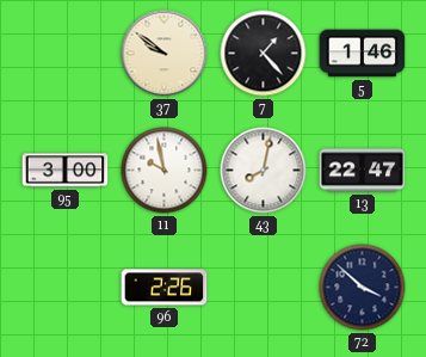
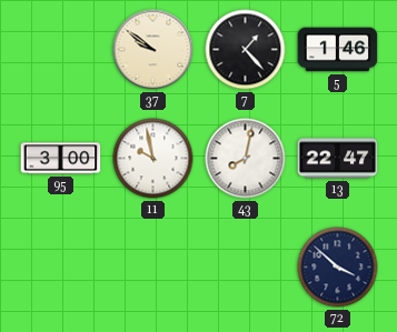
96: 2:26 -> none (165, 288)
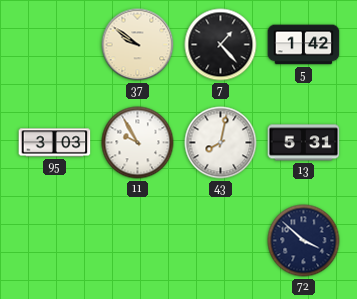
5: 1:46 -> 1:42 (304, 45)
95: 3:00 -> 3:03 (55, 143)
11: 9:58 -> 9:55 (138, 143)
13: 22:47 -> 5:31 (304, 143)
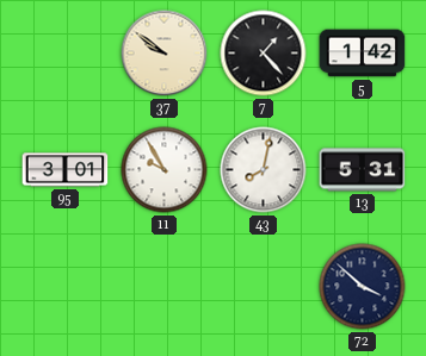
95: 3:03 -> 3:01 (66, 170)
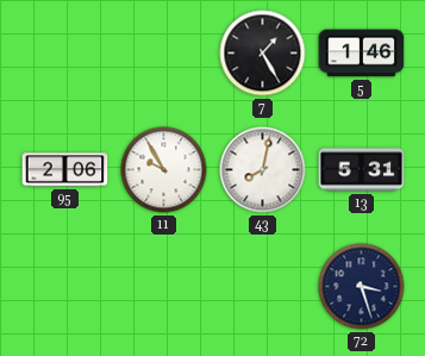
37: 9:51 -> none (165, 54)
7: 1:23 -> 1:25 (263, 54)
5: 1:42 -> 1:46 (362, 54)
95: 3:01 -> 2:06 (65, 170)
72: 3:52 -> 3:27 (362, 287)
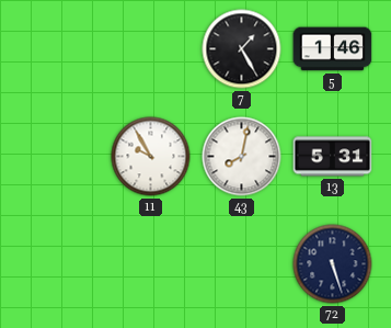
95: 2:06 -> none (65, 170)
72: 3:27 -> 5:27 (333, 264)
